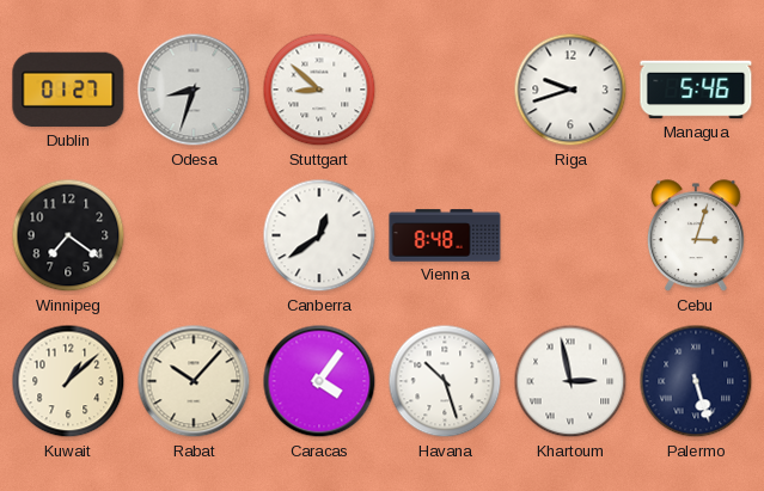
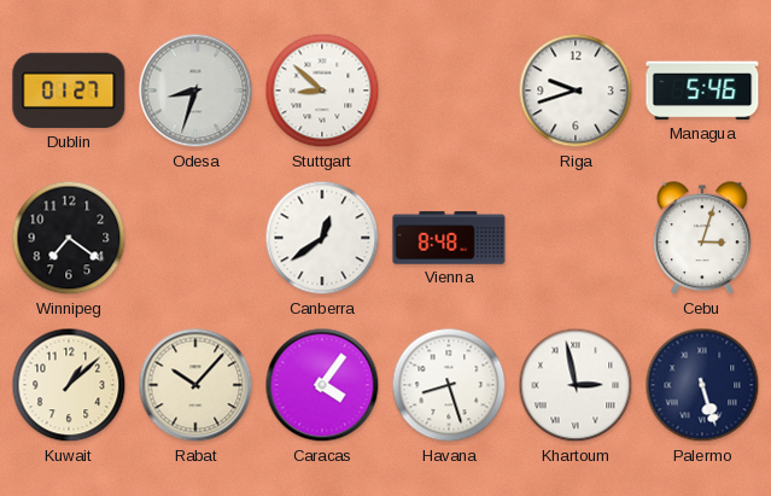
Havana: 10:27 -> 8:27 (449, 385)
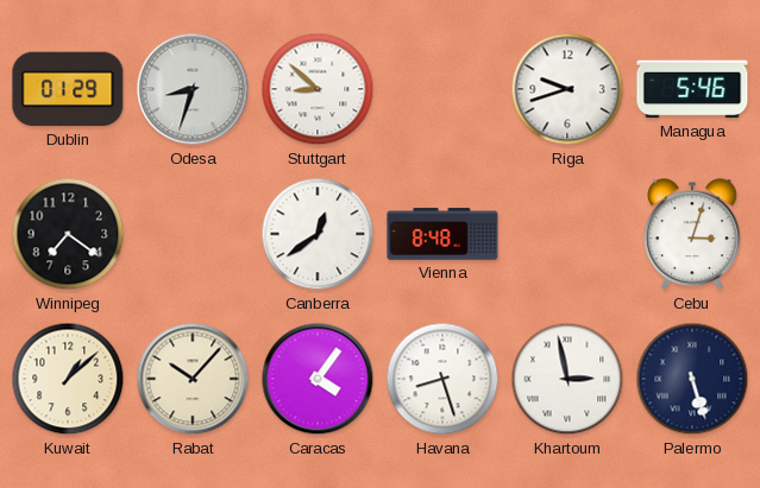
Dublin: 01:27 -> 01:29 (68, 89)
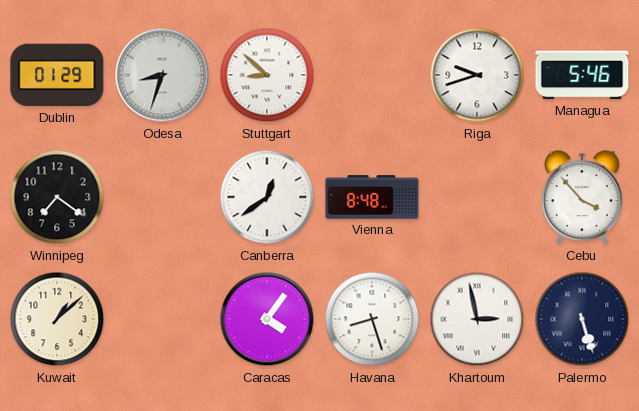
Cebu: 3:03 -> 3:53 (582, 198)
Rabat: 10:07 -> none (193, 379)
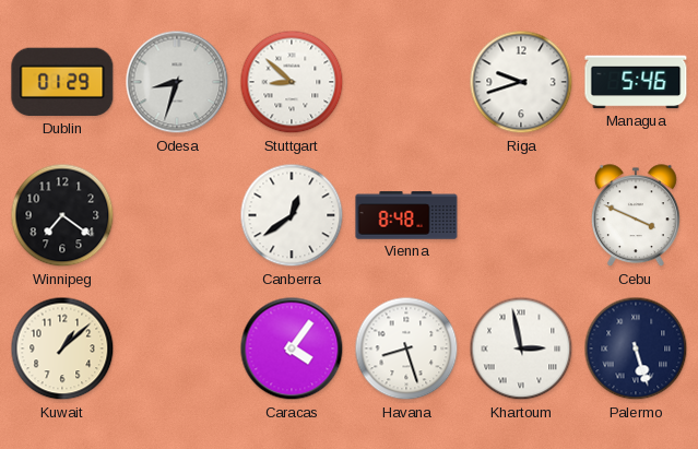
Cebu: 3:53 -> 3:49 (636, 216)
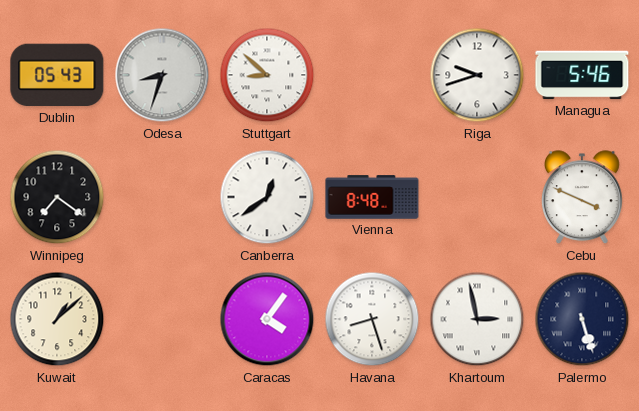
Dublin: 01:29 -> 05:43 (57, 75)
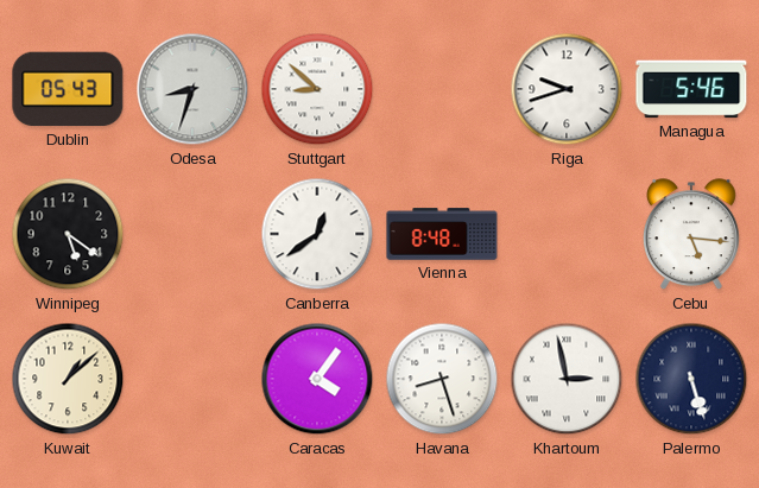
Winnipeg: 7:21 -> 5:21 (68, 234)
Cebu: 3:49 -> 5:16 (691, 235)
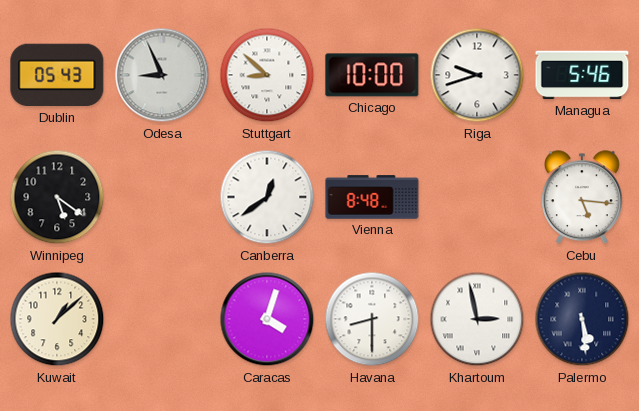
Odesa: 8:33 -> 8:56 (162, 75)
Chicago: none -> 10:00 (372, 75)
Caracas: 4:06 -> 4:03 (267, 319)
Havana: 8:27 -> 8:30 (372, 319)
Palermo: 5:27 -> 5:29 (582, 319)
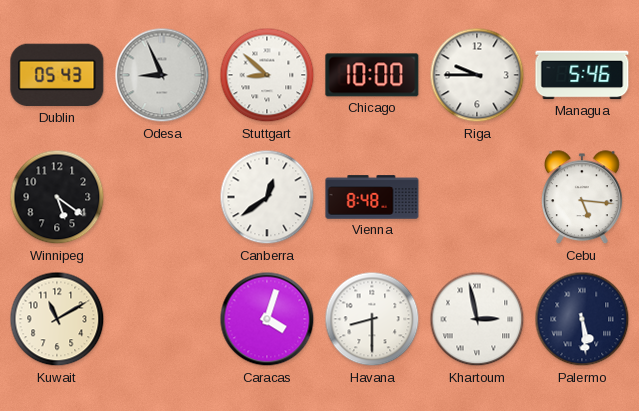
Riga: 9:42 -> 9:45 (477, 75)
Kuwait: 1:08 -> 11:10 (57, 319)
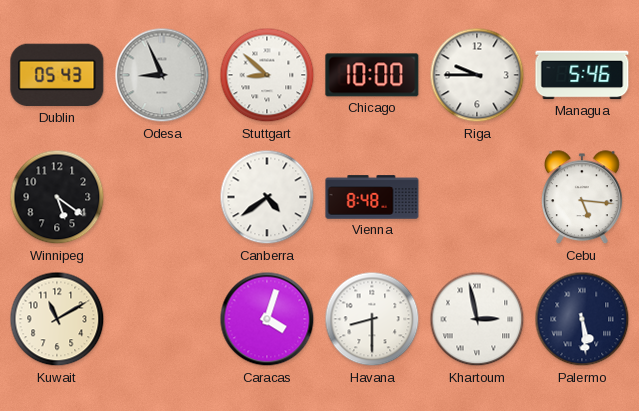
Canberra: 12:39 -> 4:39 (267, 197)
